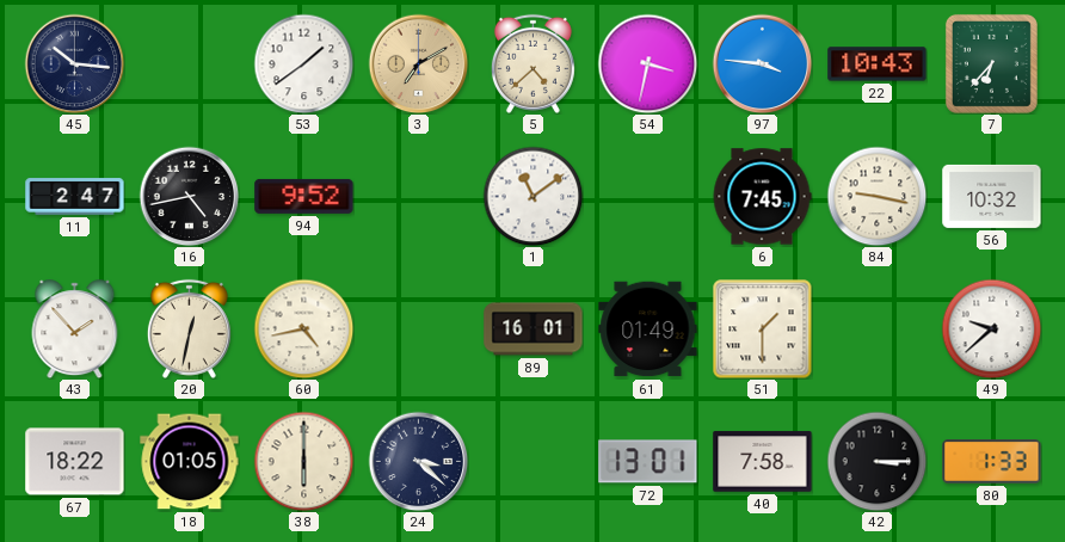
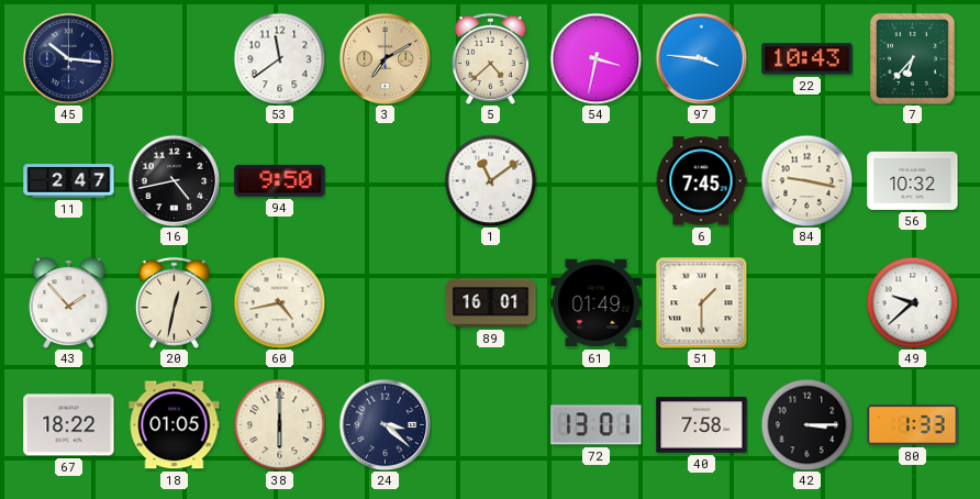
53: 1:39 -> 11:39 (279, 58)
94: 9:52 -> 9:50 (280, 180)
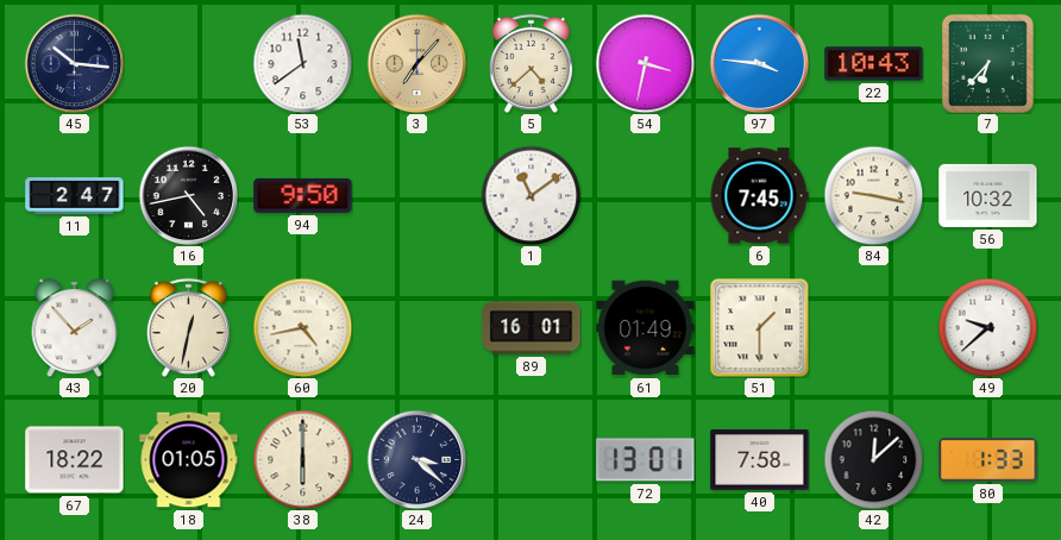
3: 7:10 -> 7:07 (416, 63)
42: 3:15 -> 12:08 (873, 459)
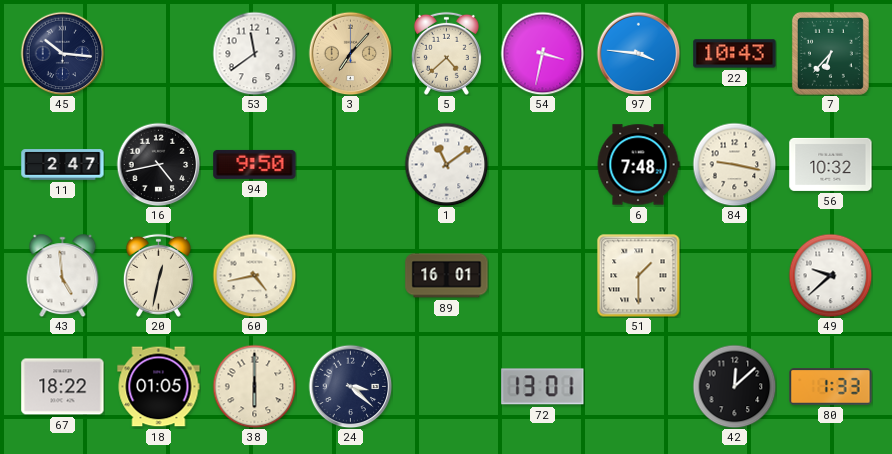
6: 7:45 -> 7:48 (638, 165)
43: 1:53 -> 4:59 (63, 276)
61: 01:49 -> none (646, 328)
40: 7:58 -> none (760, 460)
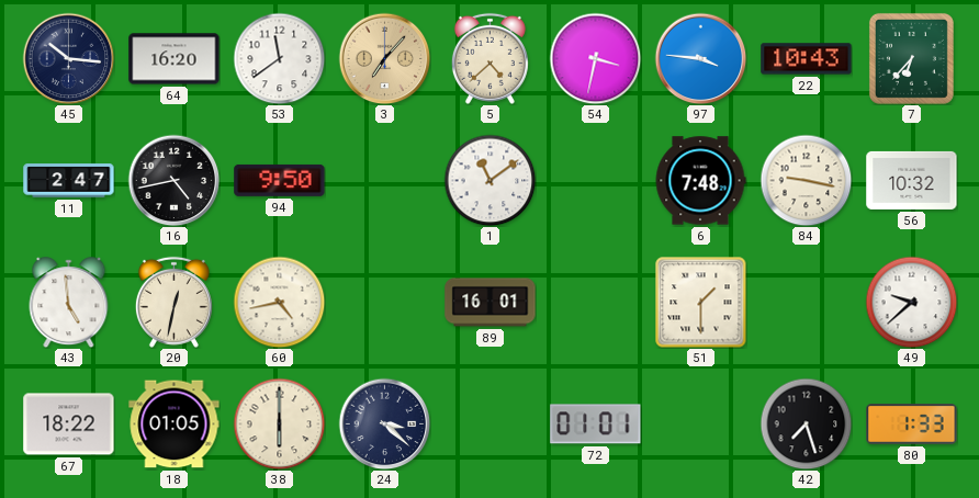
64: none -> 16:20 (175, 59)
72: 13:01 -> 01:01 (596, 425)
42: 12:08 -> 7:27 (806, 423)
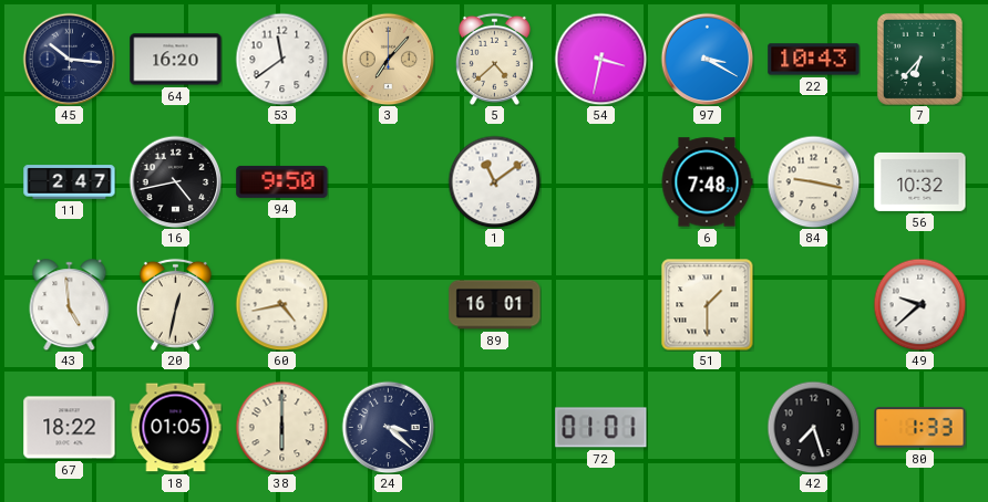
97: 3:46 -> 3:20 (707, 59)
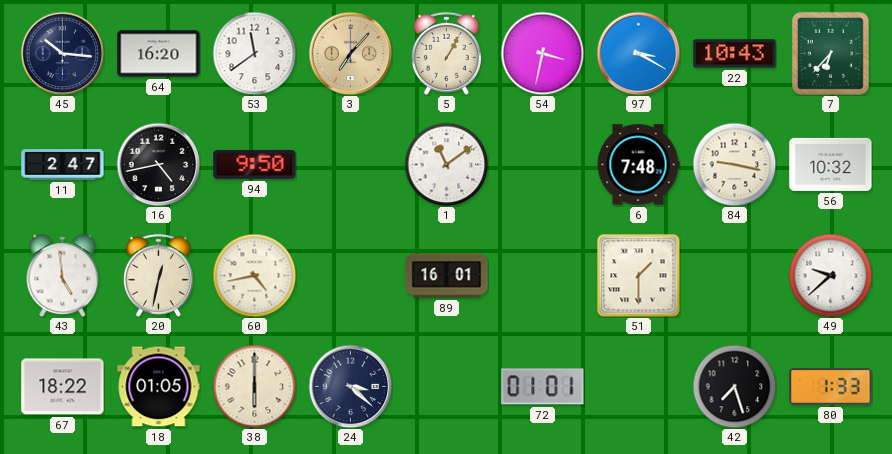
5: 4:38 -> 1:05 (446, 53)
